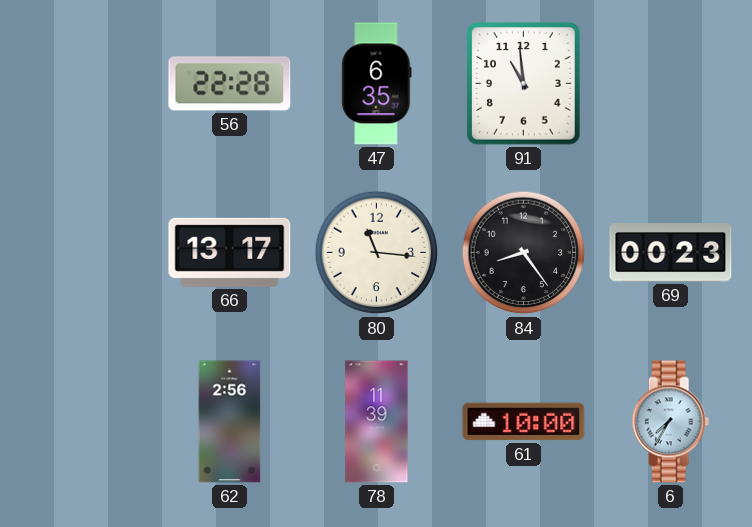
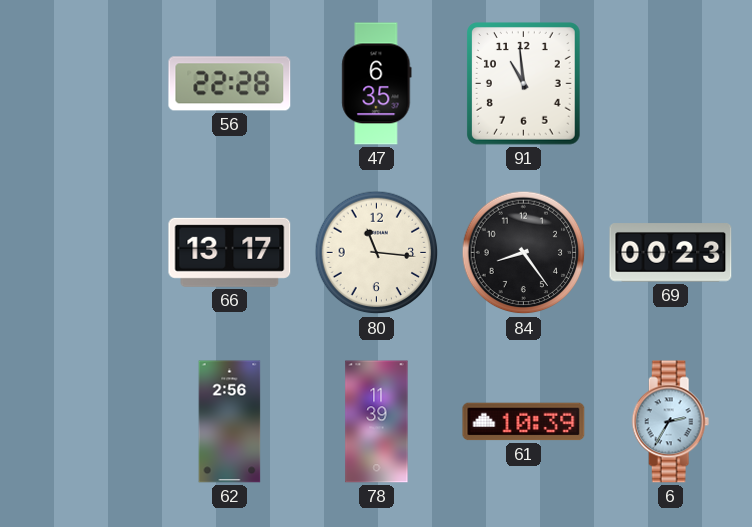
61: 10:00 -> 10:39 (524, 422)
6: 7:35 -> 2:35 (671, 422)
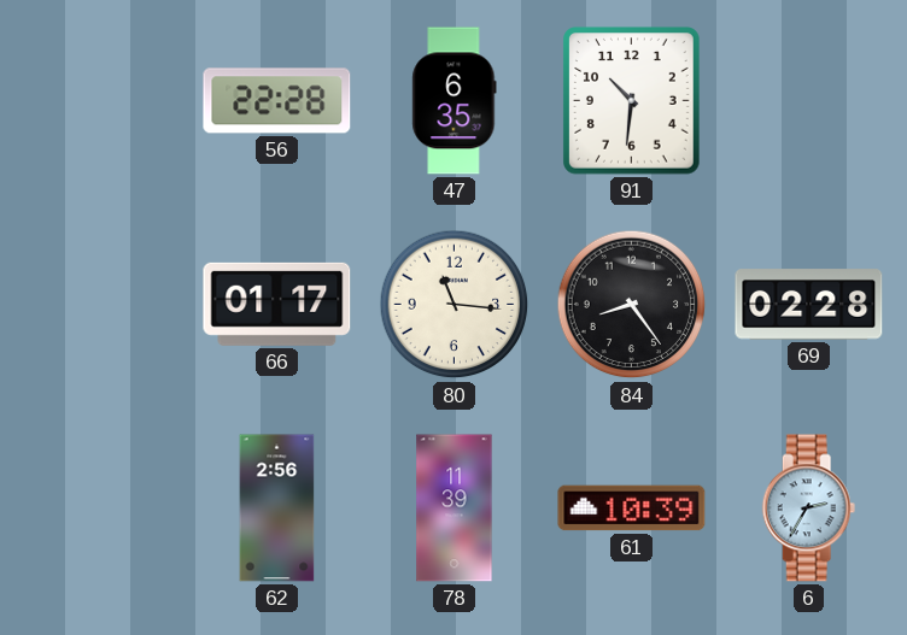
91: 10:59 -> 10:31 (632, 101)
66: 13:17 -> 01:17 (277, 304)
69: 00:23 -> 02:28 (809, 305)
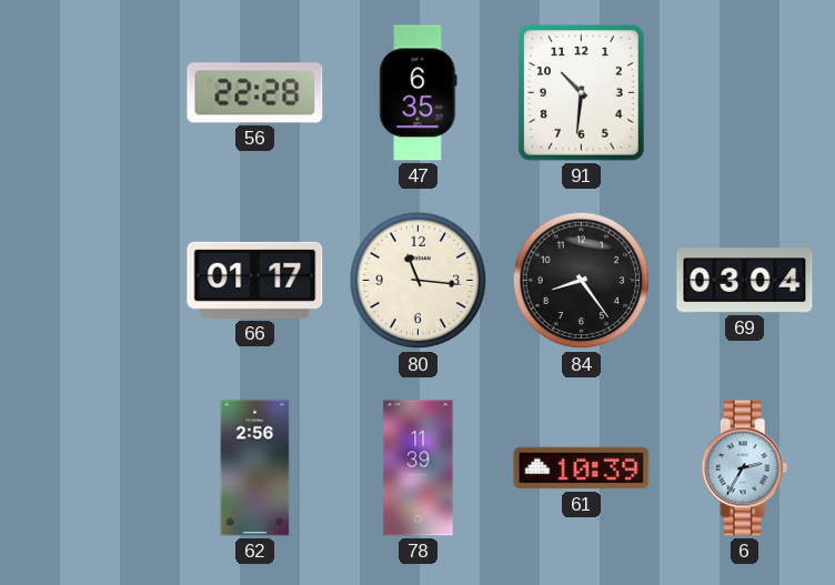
69: 02:28 -> 03:04 (745, 281)
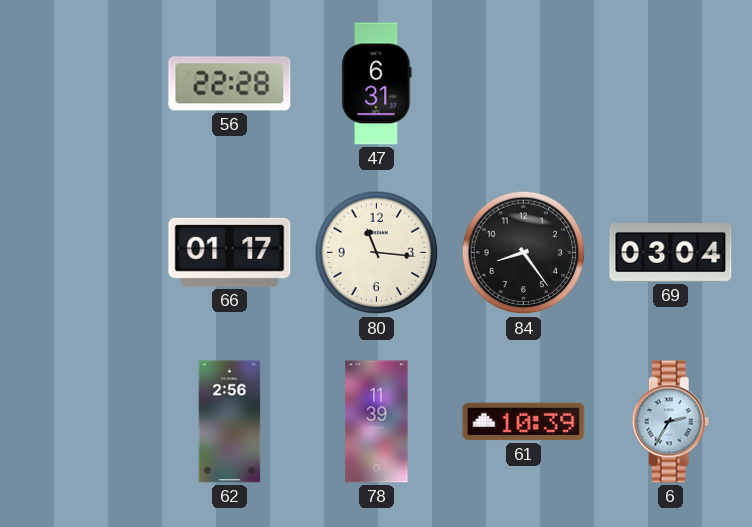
47: 6:35 -> 6:31 (377, 84)
91: 10:31 -> none (582, 93)
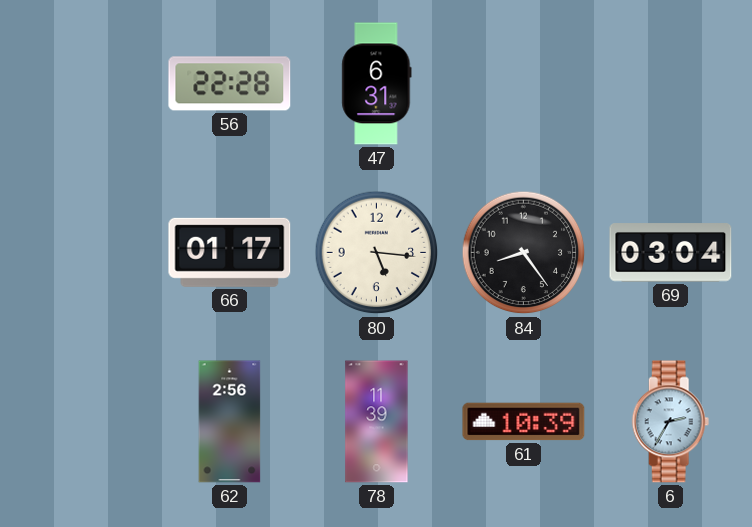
80: 11:16 -> 5:16 (377, 253)
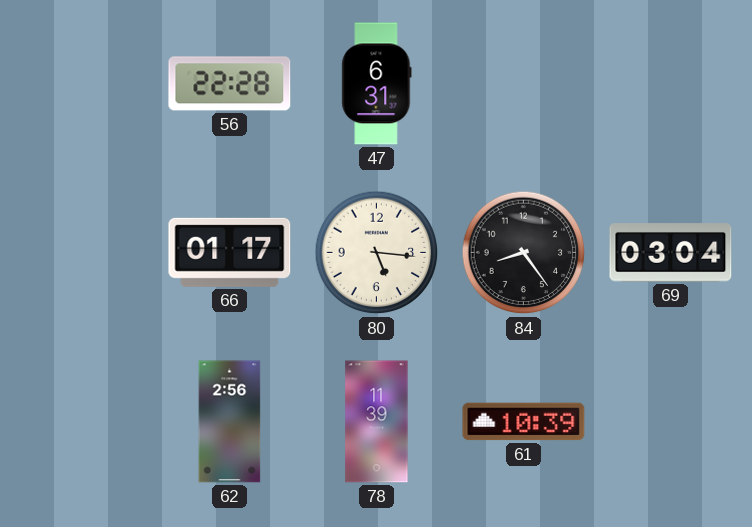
6: 2:35 -> none (671, 422)
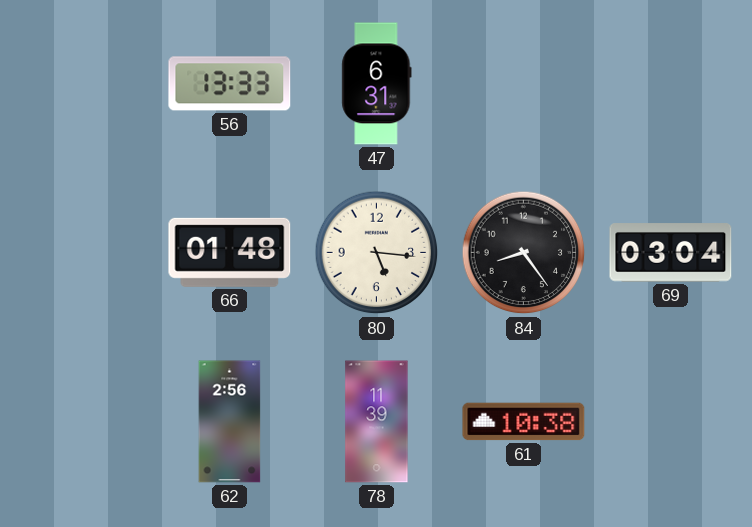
56: 22:28 -> 13:33 (230, 84)
66: 01:17 -> 01:48 (230, 252)
61: 10:39 -> 10:38 (524, 422)
